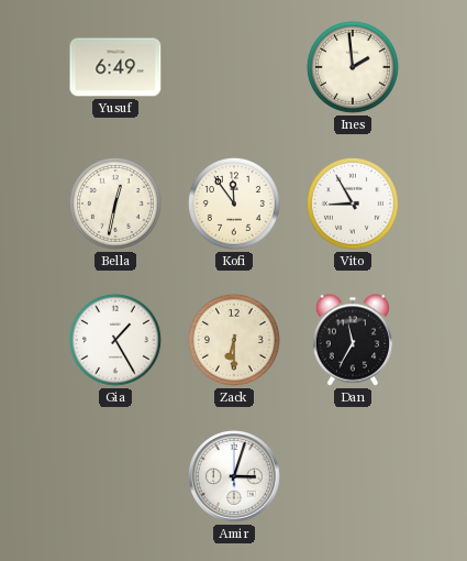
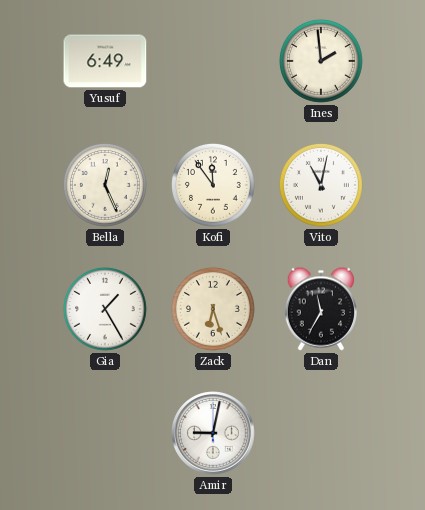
Bella: 12:32 -> 12:26 (105, 185)
Vito: 8:55 -> 11:02 (321, 185)
Zack: 6:30 -> 6:27 (213, 309)
Amir: 3:03 -> 9:02 (213, 433)
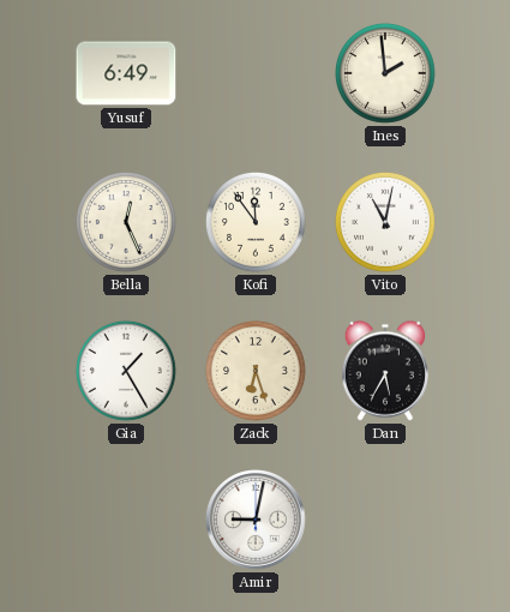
Dan: 11:35 -> 5:35 (384, 371)
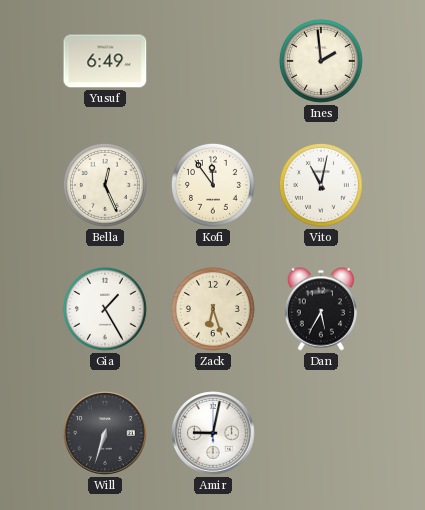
Will: none -> 6:33 (105, 433)
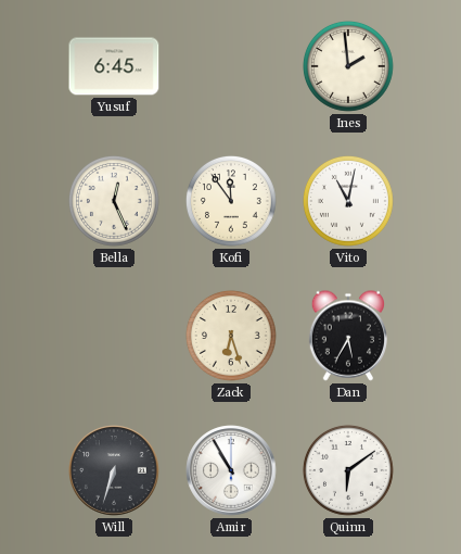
Yusuf: 6:49 -> 6:45 (114, 66)
Gia: 1:25 -> none (105, 309)
Amir: 9:02 -> 10:55 (231, 470)
Quinn: none -> 6:09 (348, 470)
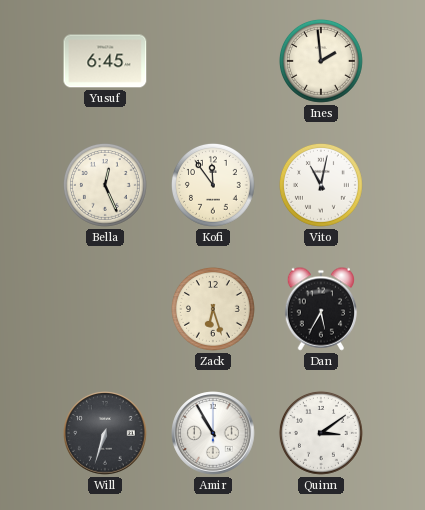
Quinn: 6:09 -> 3:09 (321, 433)
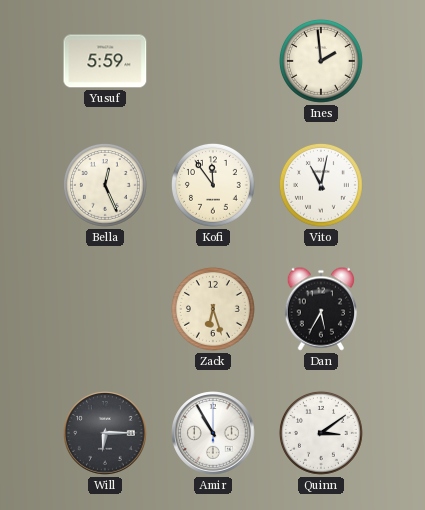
Yusuf: 6:45 -> 5:59 (105, 61)
Will: 6:33 -> 6:15 (105, 433)
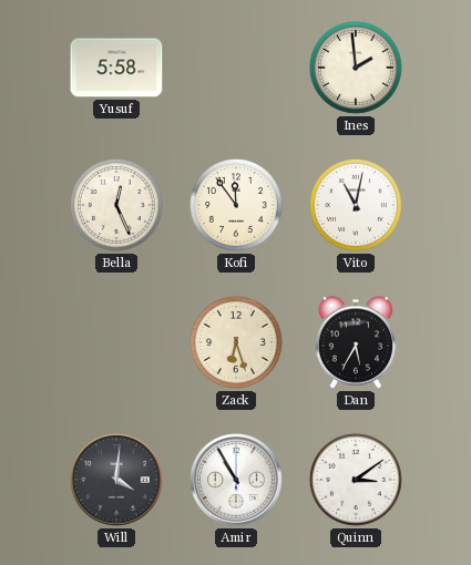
Yusuf: 5:59 -> 5:58 (116, 68)
Will: 6:15 -> 4:01 (116, 480)
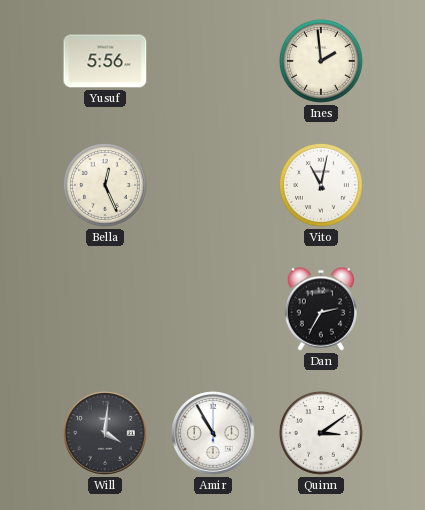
Yusuf: 5:58 -> 5:56 (105, 61)
Kofi: 11:54 -> none (236, 205)
Zack: 6:27 -> none (236, 342)
Dan: 5:35 -> 2:35 (320, 309)
